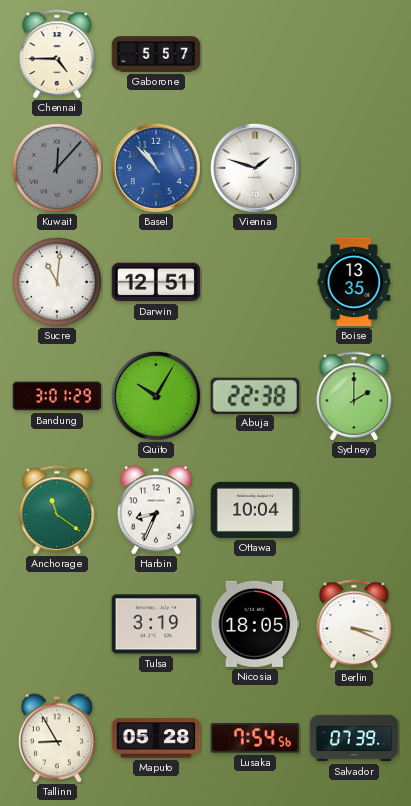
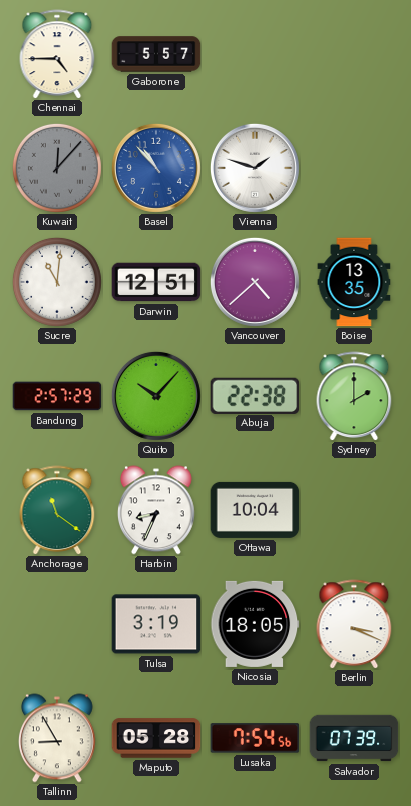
Vancouver: none -> 4:38 (255, 282)
Bandung: 3:01 -> 2:57 (57, 396)
Quito: 10:05 -> 10:07 (156, 396)
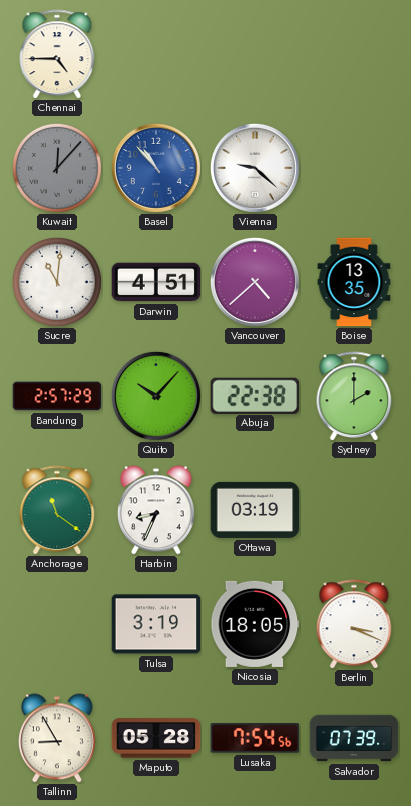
Gaborone: 5:57 -> none (156, 54)
Vienna: 1:48 -> 9:22 (255, 168)
Darwin: 12:51 -> 4:51 (156, 282)
Ottawa: 10:04 -> 03:19 (255, 510)
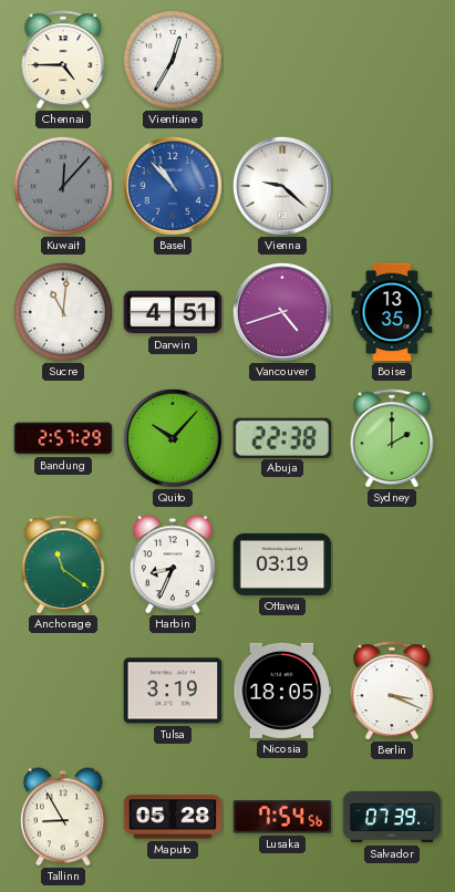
Vientiane: none -> 12:35 (173, 60)
Vancouver: 4:38 -> 4:42 (282, 312)
